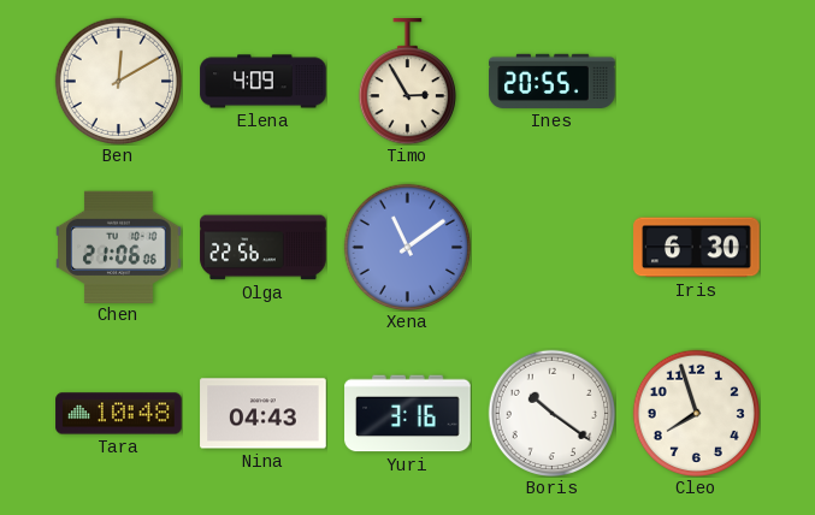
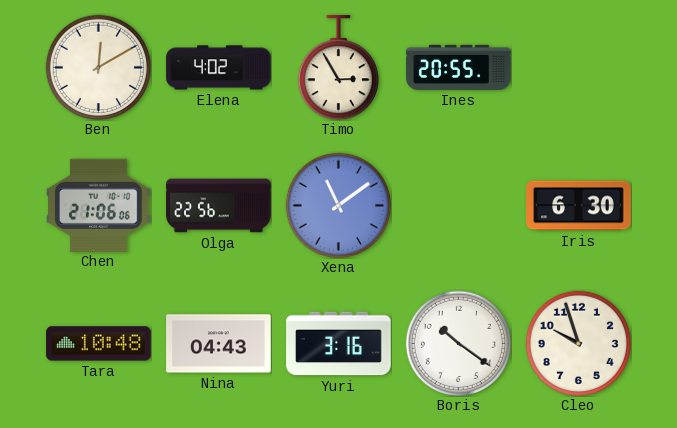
Elena: 4:09 -> 4:02 (219, 68)
Cleo: 7:57 -> 9:57 (578, 343)
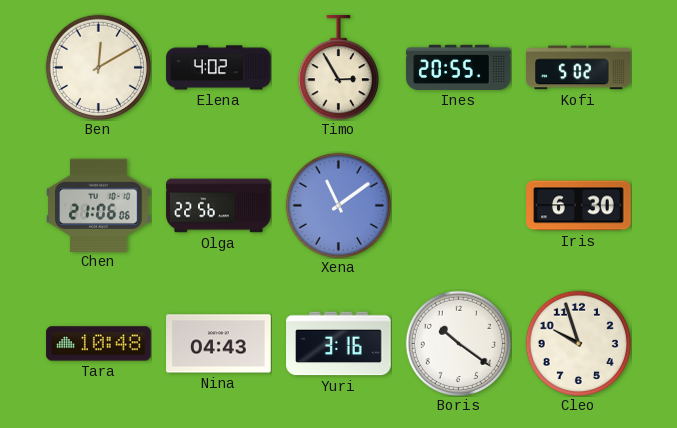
Kofi: none -> 5:02 (579, 68)
